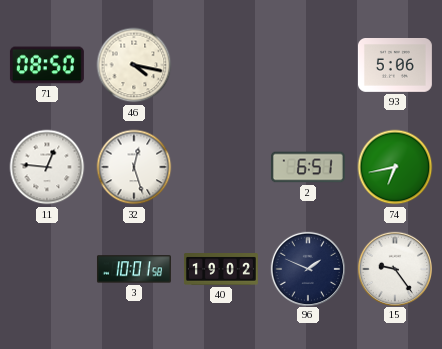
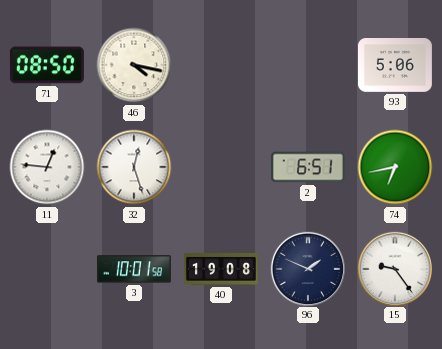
40: 19:02 -> 19:08 (221, 270)
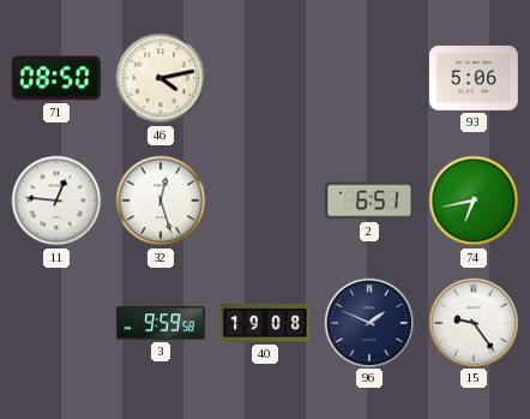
46: 4:17 -> 4:13 (161, 78)
3: 10:01 -> 9:59 (161, 323)
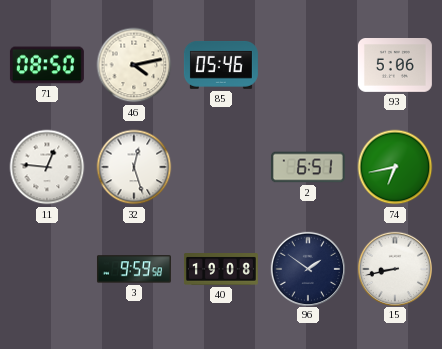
85: none -> 05:46 (221, 65)
96: 1:49 -> 1:51 (307, 268)
15: 9:24 -> 8:43 (394, 268)
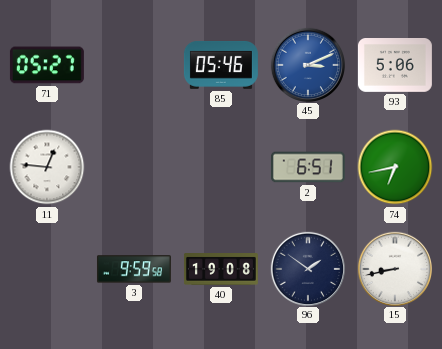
71: 08:50 -> 05:27 (47, 65)
46: 4:13 -> none (134, 65)
45: none -> 3:11 (307, 64)
32: 12:27 -> none (134, 167)
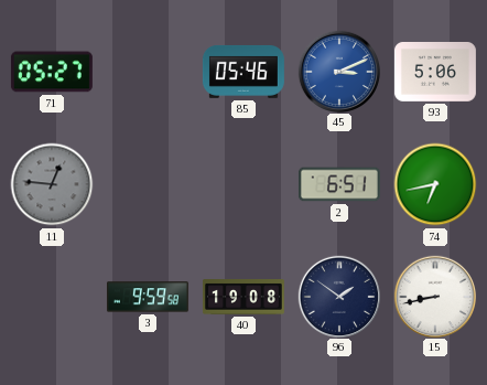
11 dial: white -> grey (52, 184)
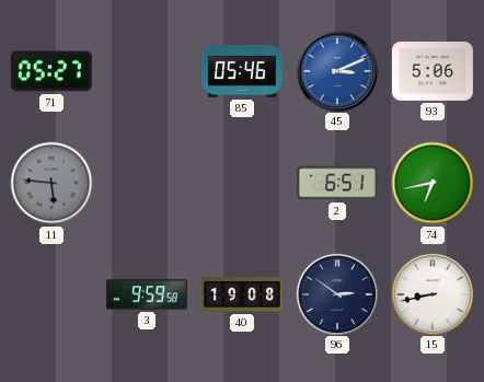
11: 12:46 -> 5:46 (51, 183)
96: 1:51 -> 2:51 (336, 293)
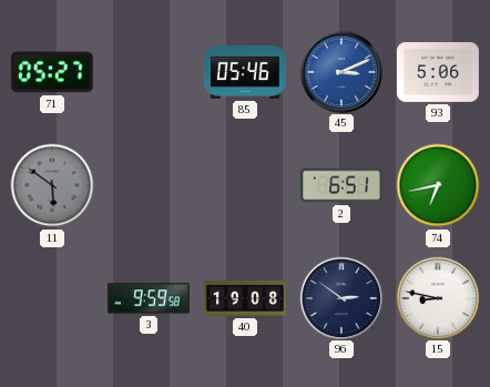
11: 5:46 -> 5:51 (52, 185)
15: 8:43 -> 8:47 (437, 297)
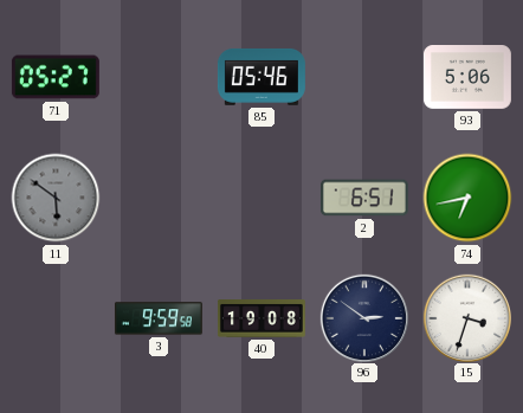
45: 3:11 -> none (340, 71)
15: 8:47 -> 3:33 (466, 317)
